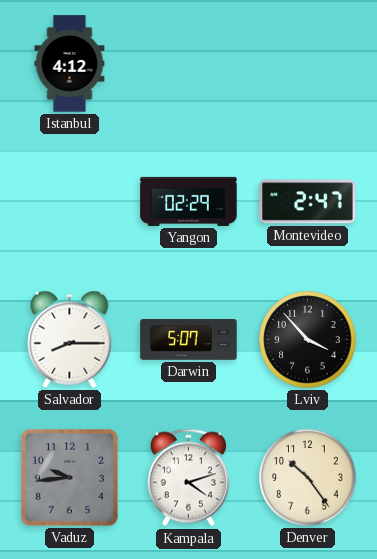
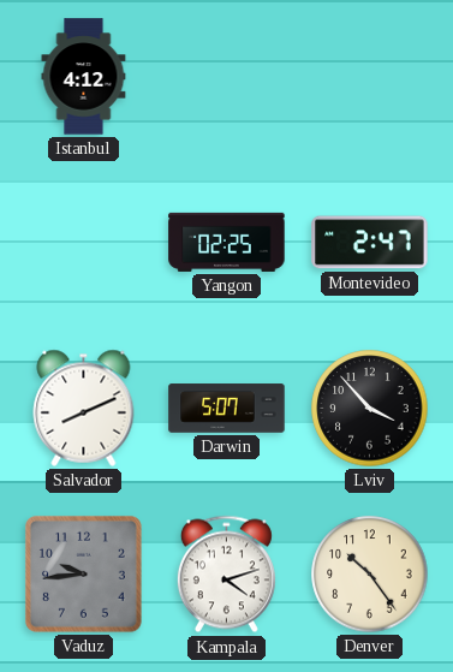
Yangon: 02:29 -> 02:25 (227, 242)
Salvador: 8:15 -> 8:11 (84, 408)
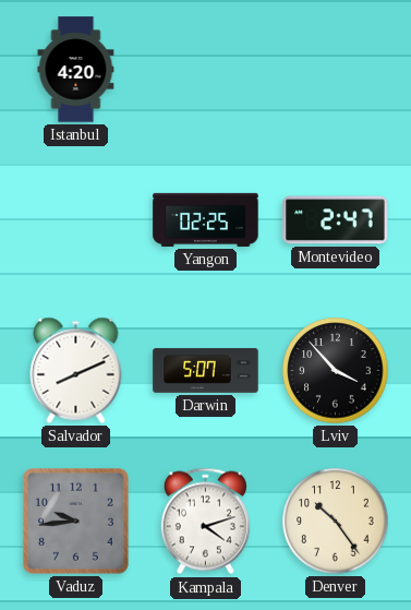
Istanbul: 4:12 -> 4:20 (76, 70)
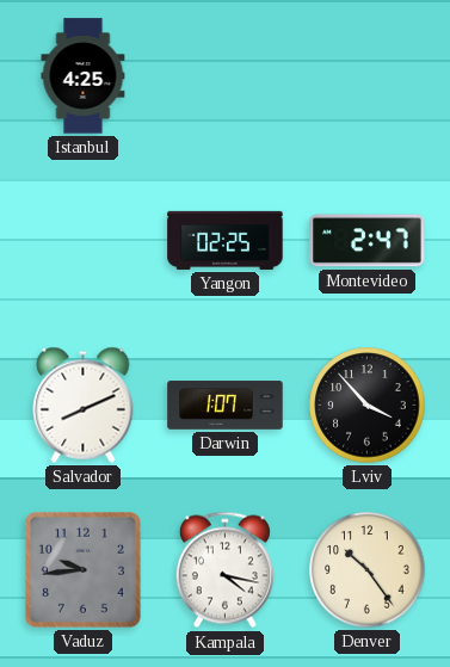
Istanbul: 4:20 -> 4:25 (84, 76)
Darwin: 5:07 -> 1:07 (226, 406)
Kampala: 4:12 -> 4:17 (224, 570)
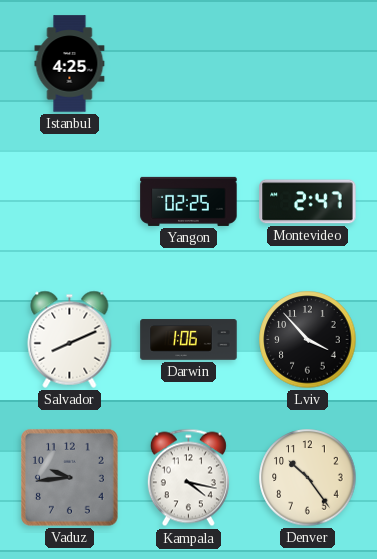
Darwin: 1:07 -> 1:06 (189, 340)
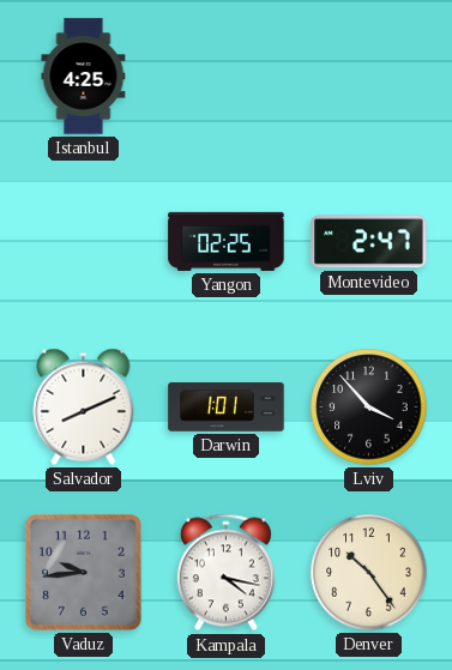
Darwin: 1:06 -> 1:01 (227, 408)
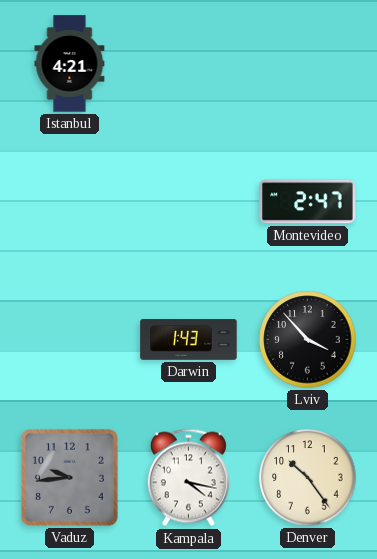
Istanbul: 4:25 -> 4:21 (70, 64)
Yangon: 02:25 -> none (227, 241)
Salvador: 8:11 -> none (84, 406)
Darwin: 1:01 -> 1:43 (189, 340)
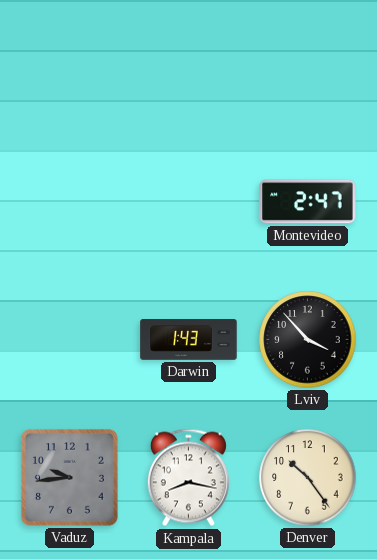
Istanbul: 4:21 -> none (70, 64)
Kampala: 4:17 -> 8:17 (188, 478)
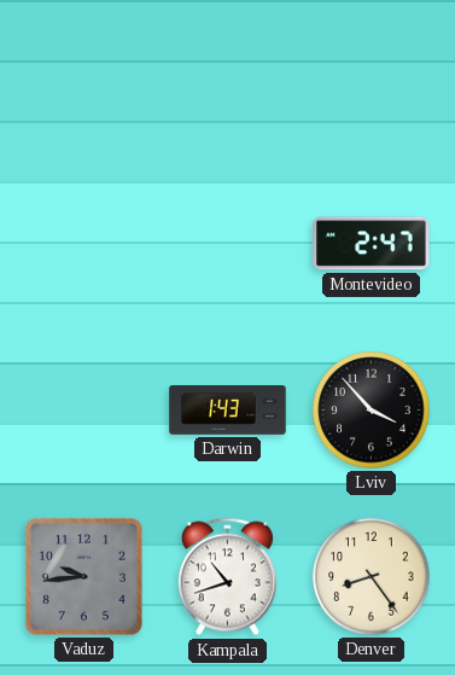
Kampala: 8:17 -> 10:42 (227, 577)
Denver: 10:24 -> 8:24 (372, 577)
